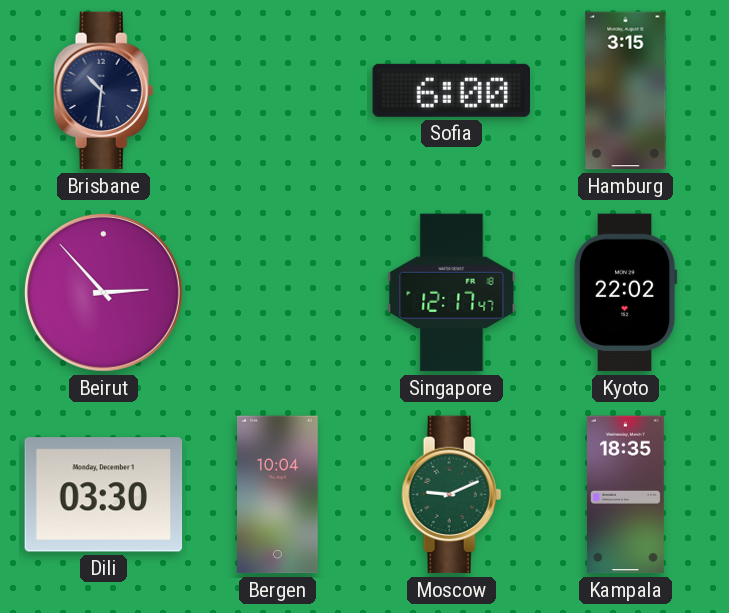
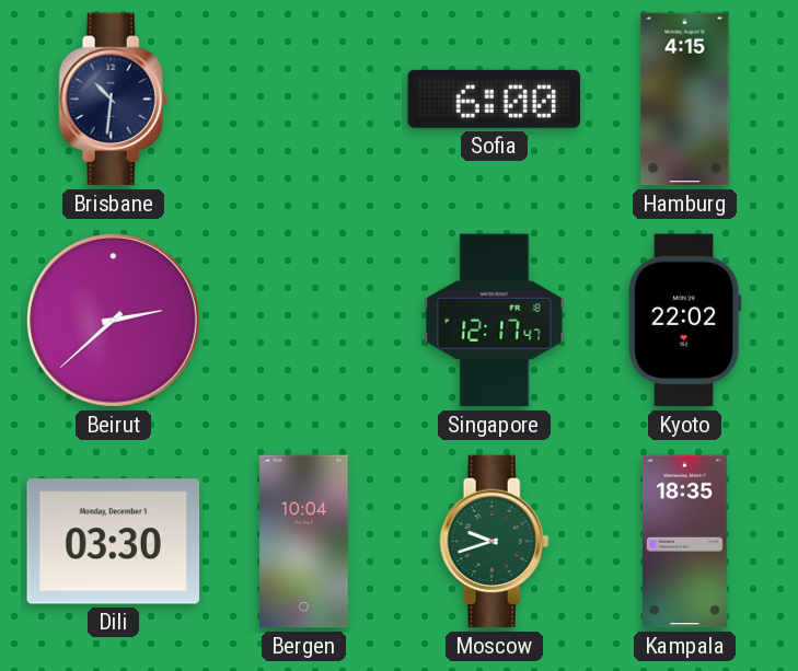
Hamburg: 3:15 -> 4:15 (685, 100)
Beirut: 2:53 -> 2:38 (113, 320)
Moscow: 9:11 -> 9:42 (495, 542)
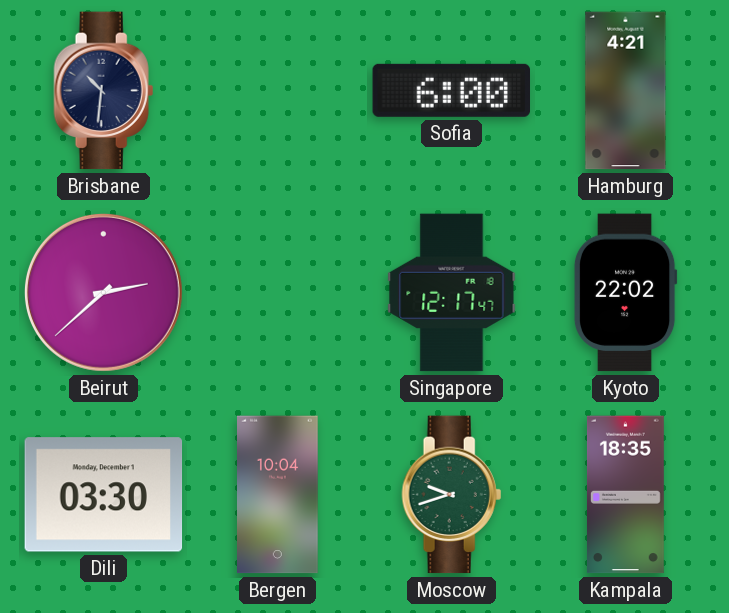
Hamburg: 4:15 -> 4:21 (626, 91)
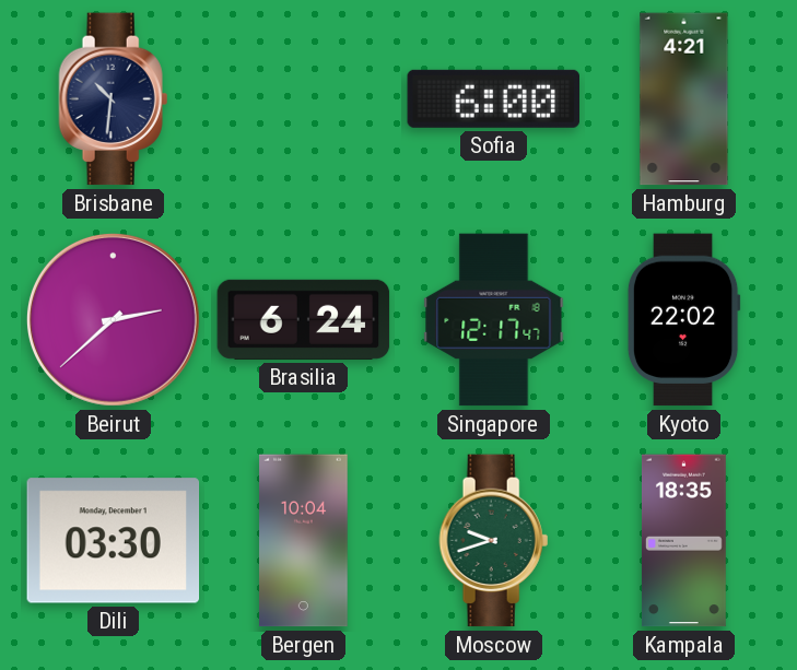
Brasilia: none -> 6:24 (304, 319)
